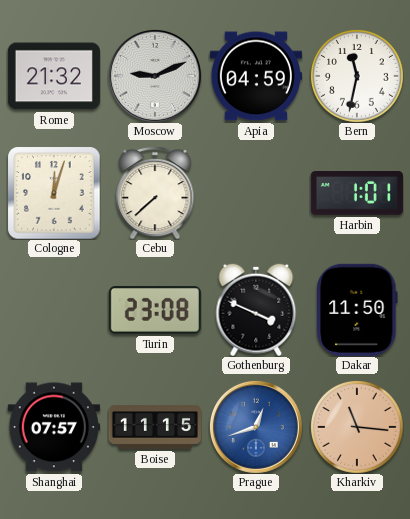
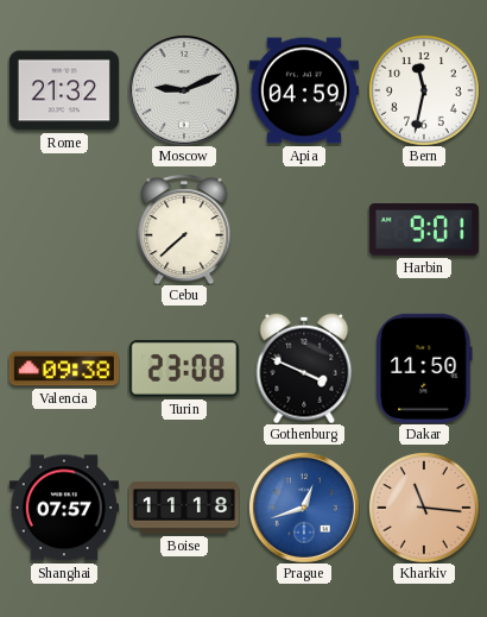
Cologne: 12:03 -> none (54, 193)
Harbin: 1:01 -> 9:01 (424, 231)
Valencia: none -> 09:38 (64, 369)
Boise: 11:15 -> 11:18 (184, 508)
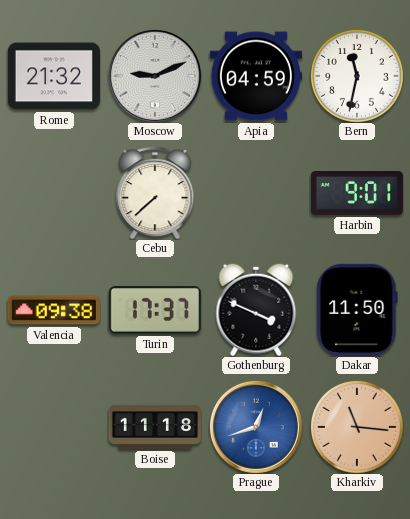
Turin: 23:08 -> 17:37 (155, 310)
Shanghai: 07:57 -> none (64, 508)
